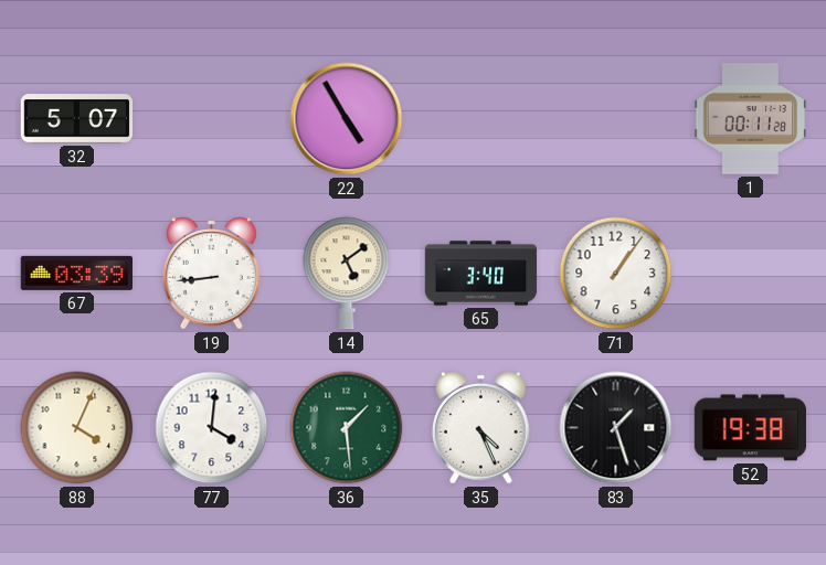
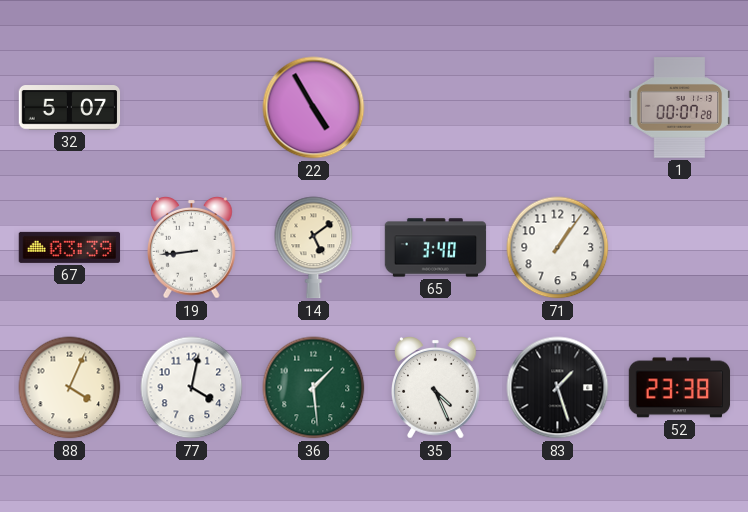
1: 00:11 -> 00:07 (680, 108)
77: 4:01 -> 4:02 (192, 388)
52: 19:38 -> 23:38 (680, 388)
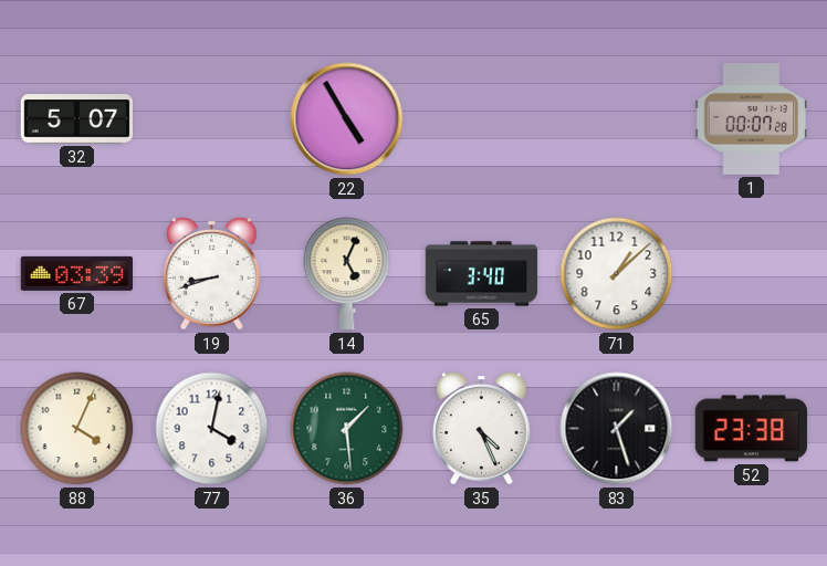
19: 8:44 -> 8:42 (212, 274)
14: 5:09 -> 5:04 (347, 274)
71: 1:06 -> 1:08 (617, 274)
